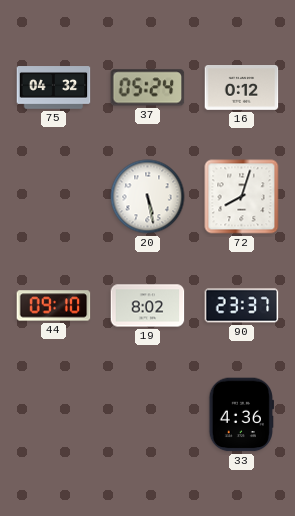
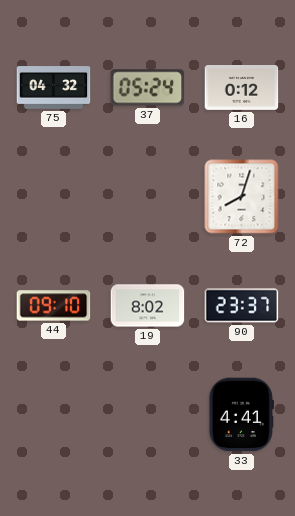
20: 5:28 -> none (148, 197)
33: 4:36 -> 4:41 (241, 415)
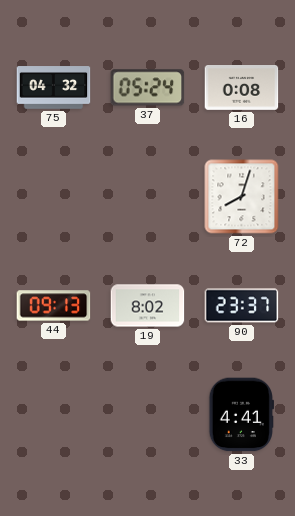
16: 0:12 -> 0:08 (242, 88)
44: 09:10 -> 09:13 (54, 306)
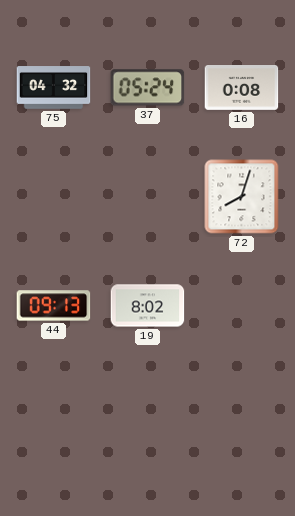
90: 23:37 -> none (242, 306)
33: 4:41 -> none (241, 415)
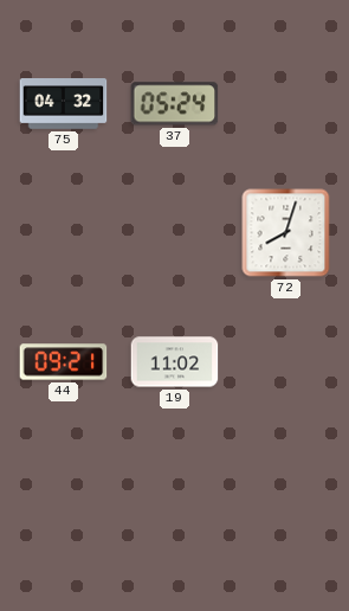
16: 0:08 -> none (242, 88)
44: 09:13 -> 09:21 (64, 362)
19: 8:02 -> 11:02 (175, 362)
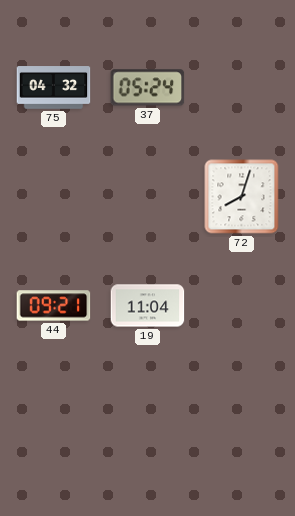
19: 11:02 -> 11:04 (148, 306)
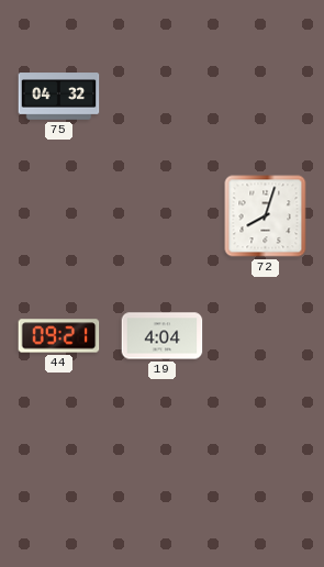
37: 05:24 -> none (148, 88)
19: 11:04 -> 4:04 (163, 336)
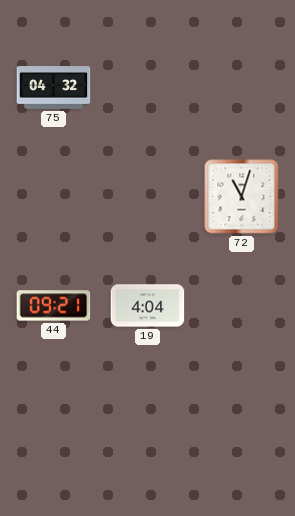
72: 8:03 -> 11:03 (242, 197)
